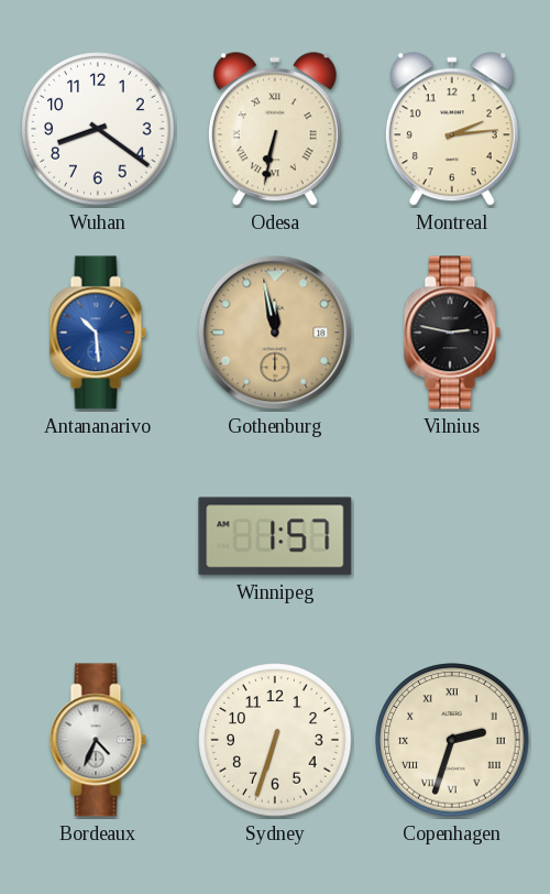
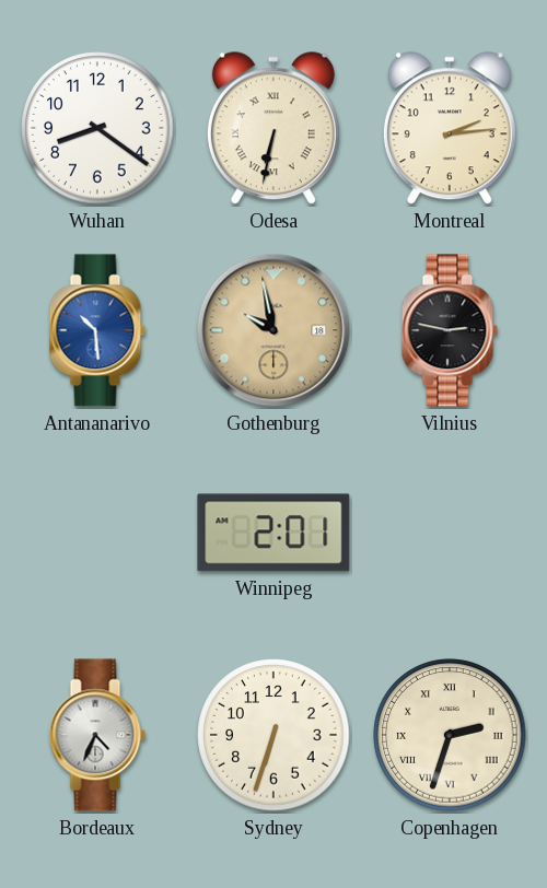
Gothenburg: 11:58 -> 9:58 (273, 330)
Winnipeg: 1:57 -> 2:01 (273, 533)
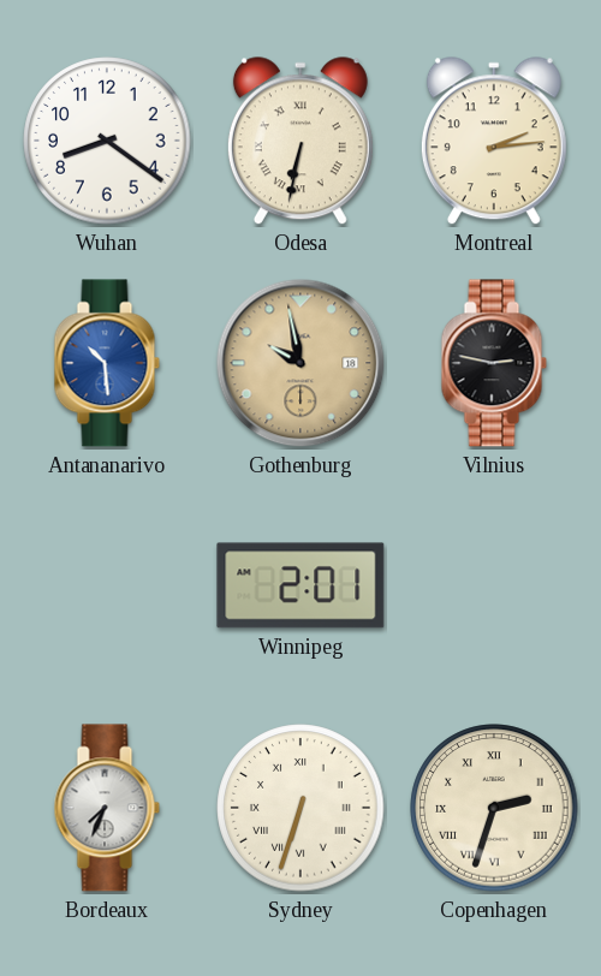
Bordeaux: 4:34 -> 7:34 (107, 808)
Sydney numerals: Arabic -> Roman (300, 808)
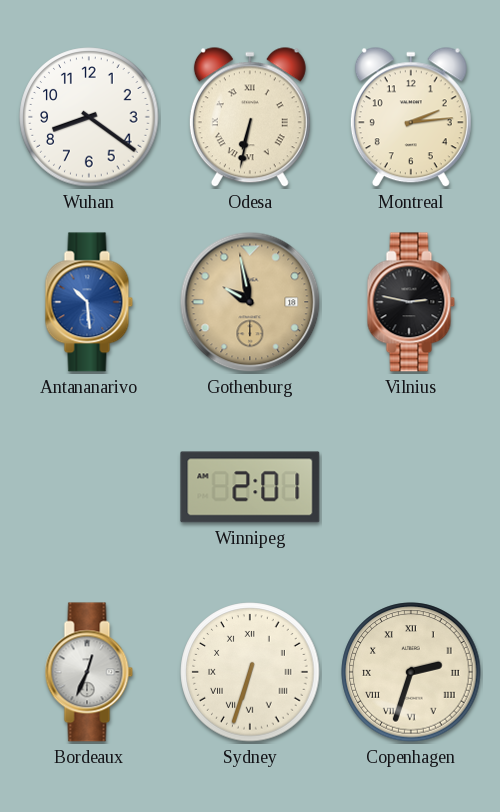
Bordeaux: 7:34 -> 12:34 (89, 672)
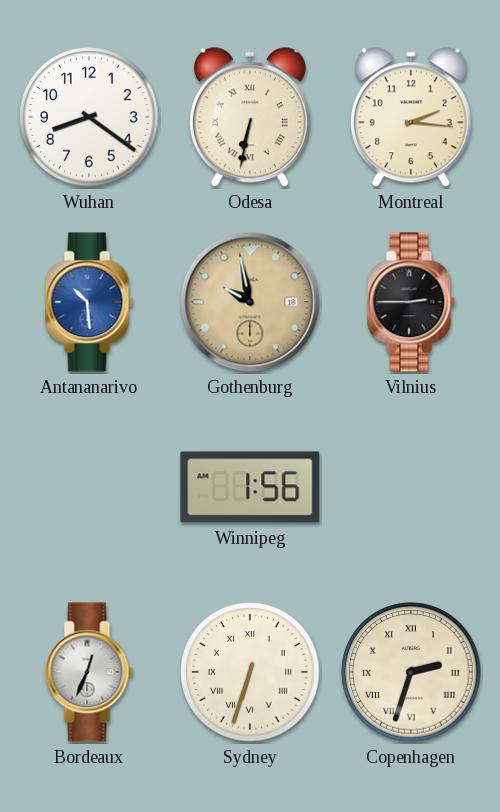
Montreal: 2:14 -> 2:16 (411, 118)
Vilnius: 2:47 -> 2:45 (411, 302)
Winnipeg: 2:01 -> 1:56 (250, 487)
